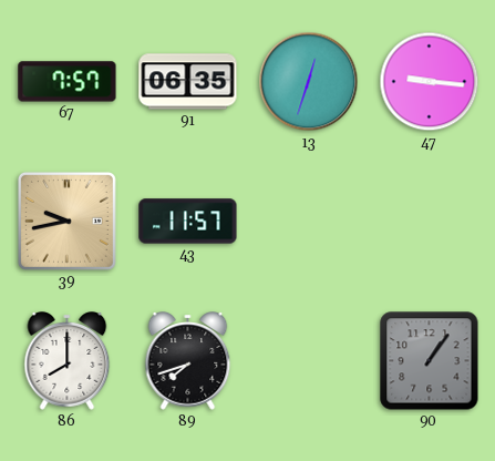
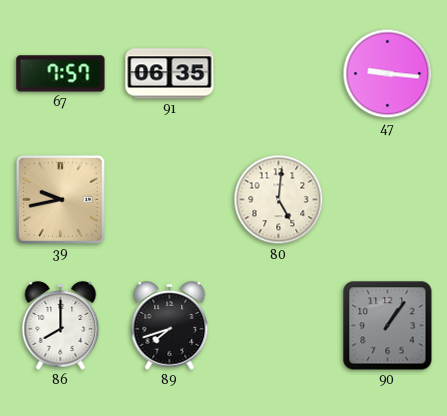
13: 12:33 -> none (309, 82)
43: 11:57 -> none (188, 222)
80: none -> 5:01 (279, 200)
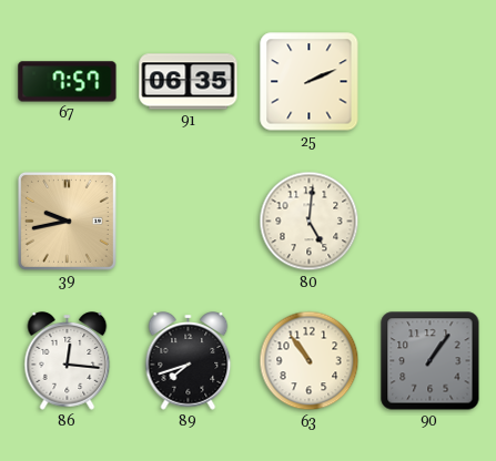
25: none -> 2:11 (310, 82)
47: 9:16 -> none (388, 74)
86: 8:00 -> 12:16 (68, 361)
63: none -> 10:54 (310, 361)
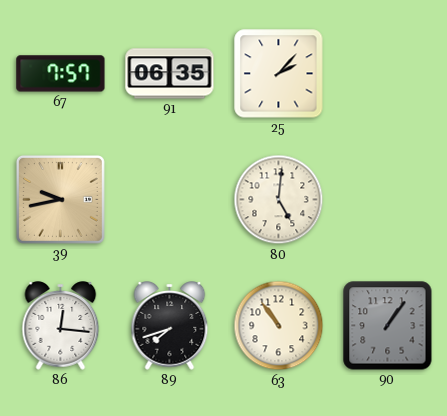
25: 2:11 -> 2:07 (279, 74)
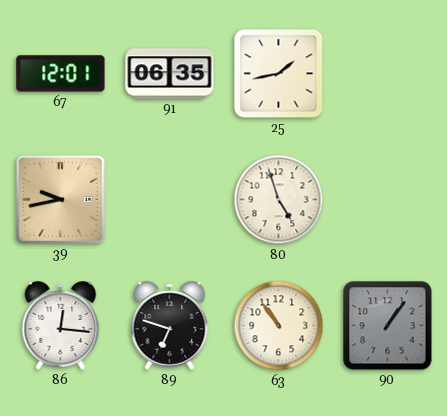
67: 7:57 -> 12:01 (61, 74)
25: 2:07 -> 1:43 (279, 74)
80: 5:01 -> 4:57 (279, 200)
89: 7:42 -> 6:48 (170, 326)
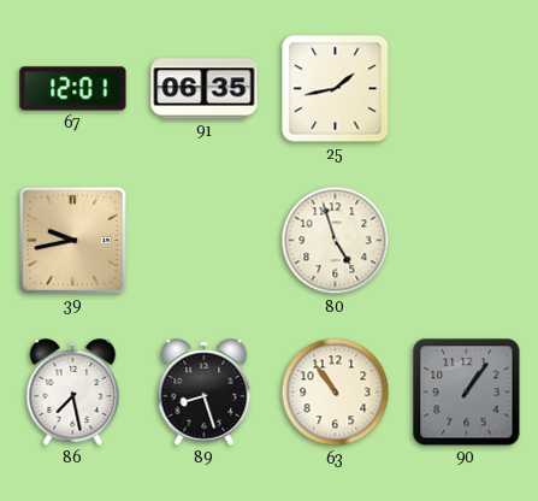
86: 12:16 -> 7:28 (73, 393)
89: 6:48 -> 8:27 (205, 393)
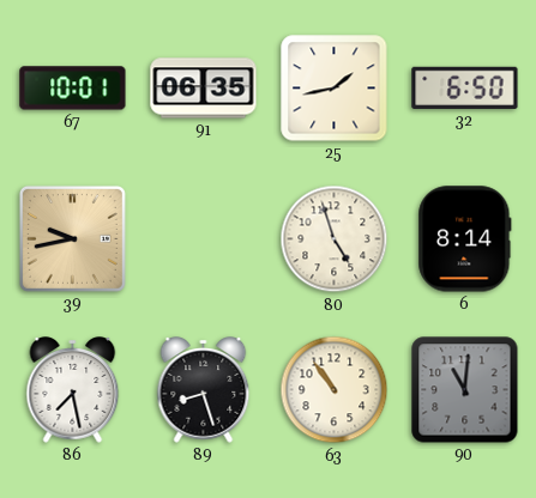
67: 12:01 -> 10:01 (73, 89)
32: none -> 6:50 (465, 87)
6: none -> 8:14 (465, 239)
90: 1:06 -> 11:01 (465, 390)
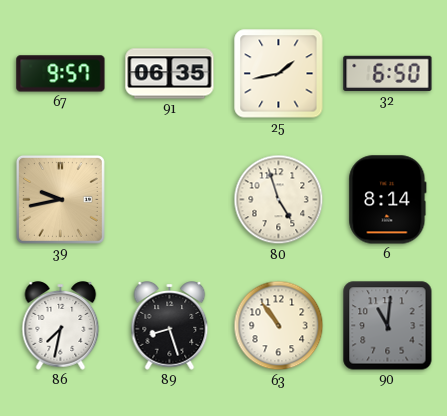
67: 10:01 -> 9:57 (61, 74)
86: 7:28 -> 7:32 (61, 326)
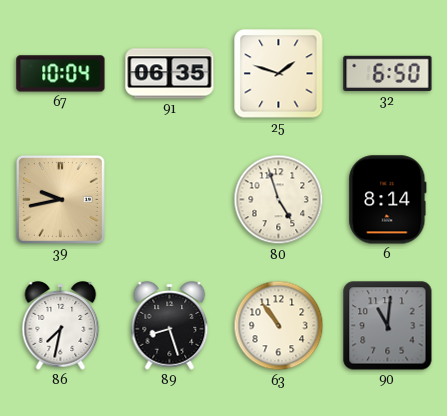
67: 9:57 -> 10:04 (61, 74)
25: 1:43 -> 1:48 (279, 74)
